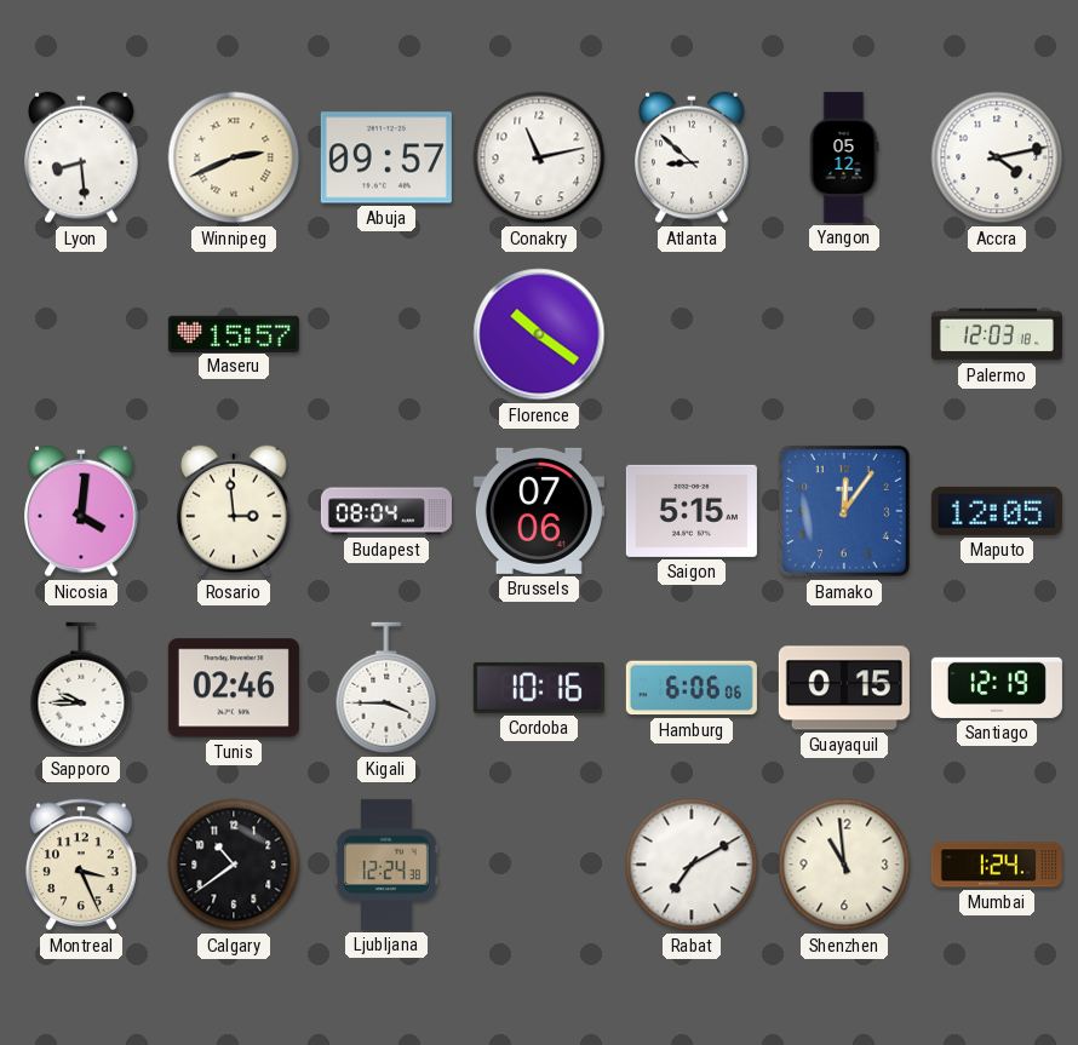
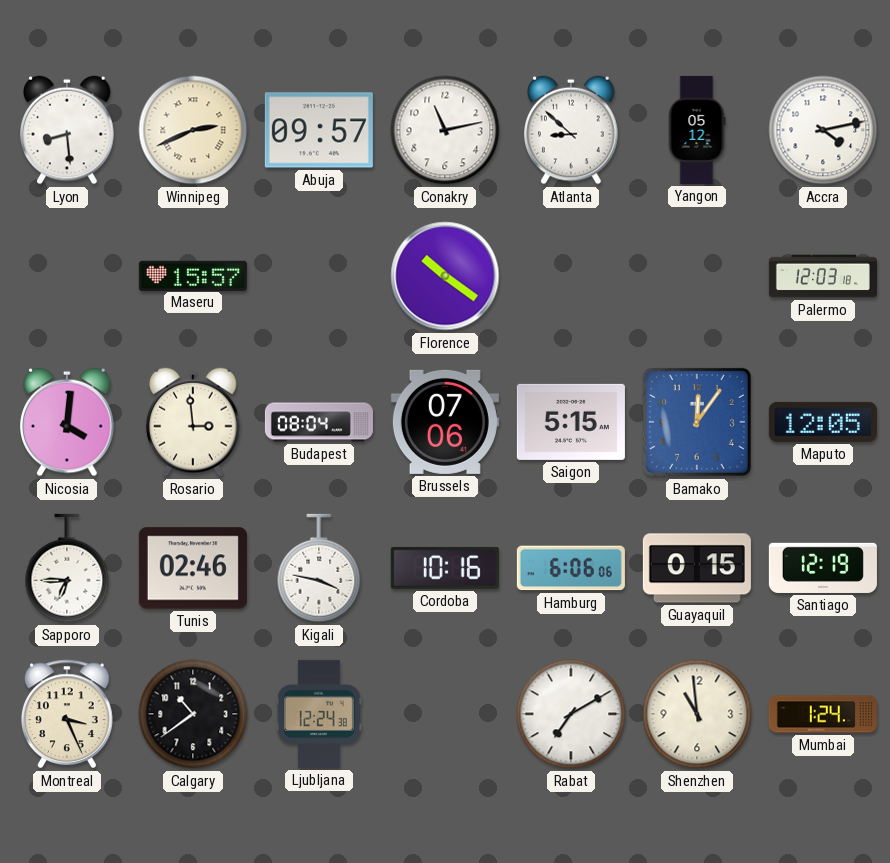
Sapporo: 9:45 -> 6:45 (67, 568)
Kigali: 3:45 -> 3:47 (319, 568)
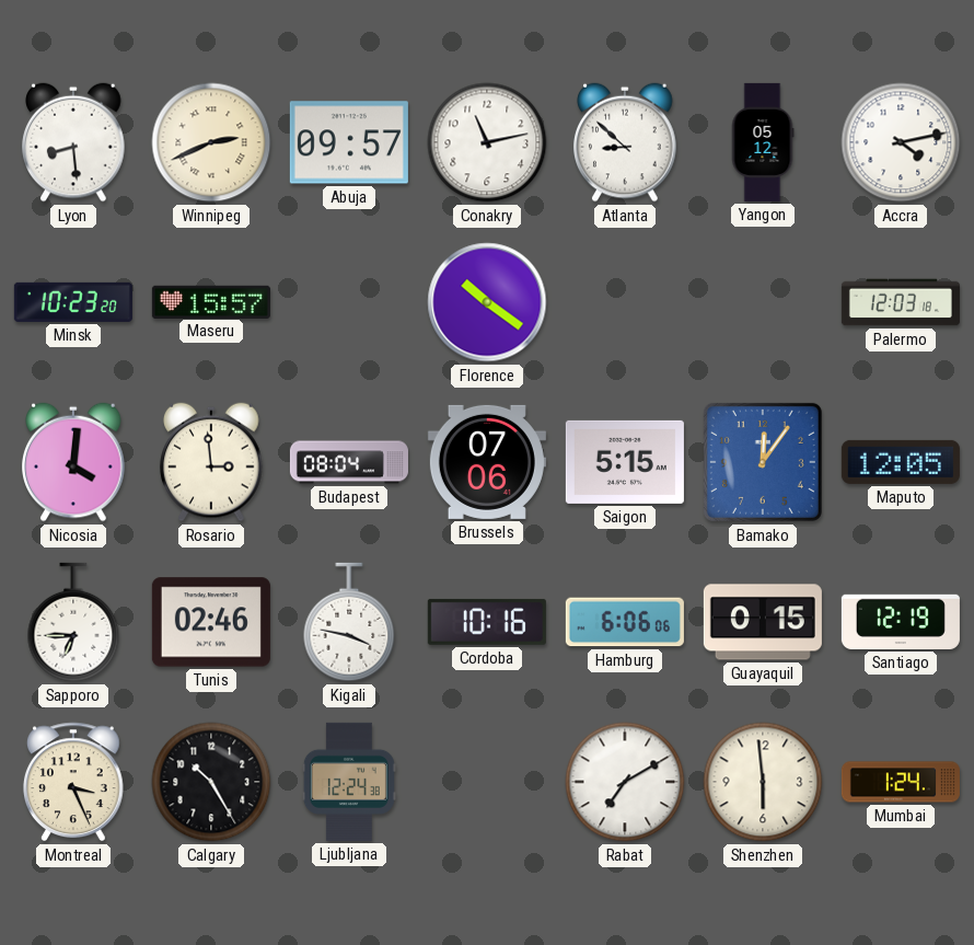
Minsk: none -> 10:23 (73, 302)
Calgary: 10:39 -> 10:25 (211, 782)
Shenzhen: 10:59 -> 5:59 (763, 782)
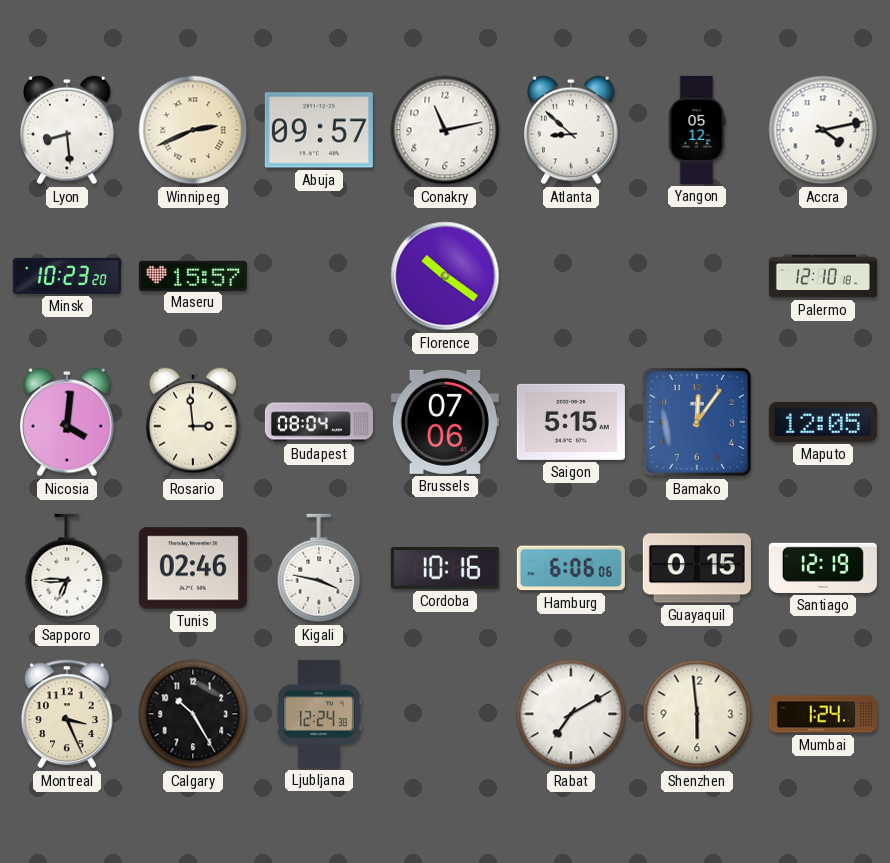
Palermo: 12:03 -> 12:10 (823, 276)
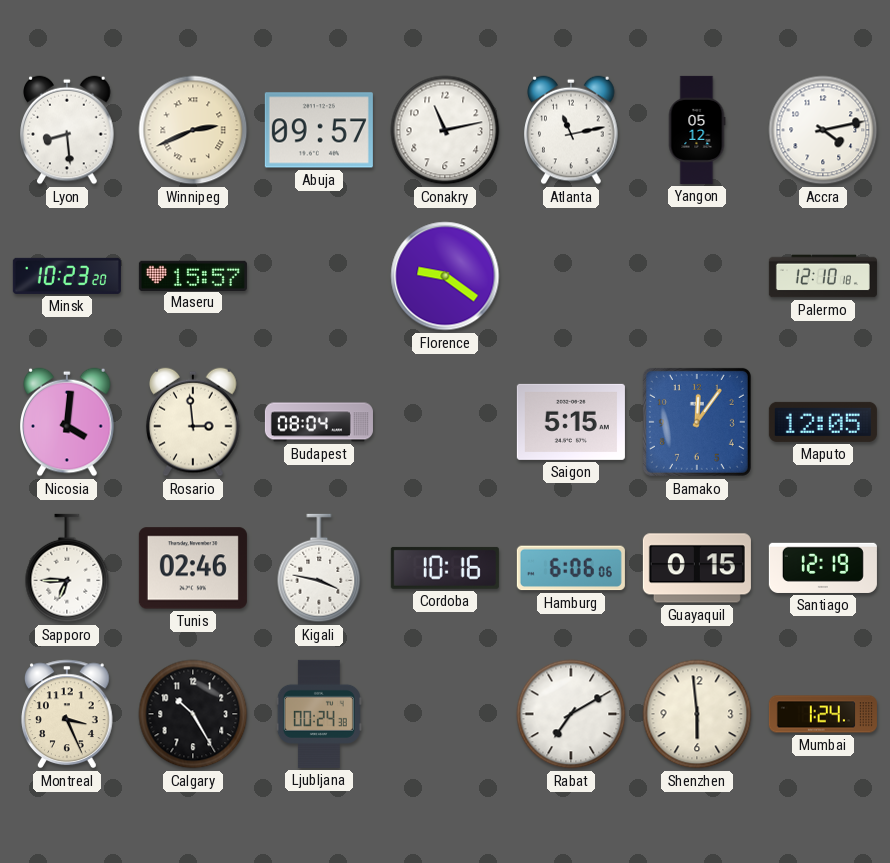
Atlanta: 8:52 -> 11:13 (571, 130)
Florence: 10:21 -> 9:21 (445, 276)
Brussels: 07:06 -> none (445, 422)
Ljubljana: 12:24 -> 00:24 (319, 714)
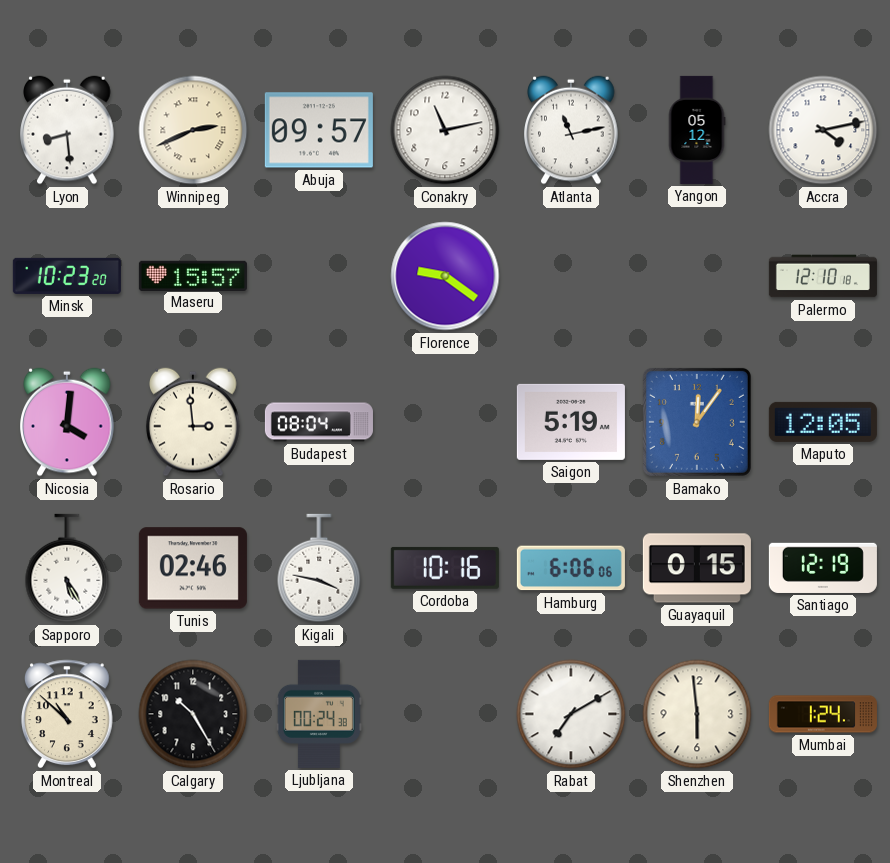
Saigon: 5:15 -> 5:19 (571, 422)
Sapporo: 6:45 -> 5:25 (67, 568)
Montreal: 3:26 -> 10:52 (68, 714)
